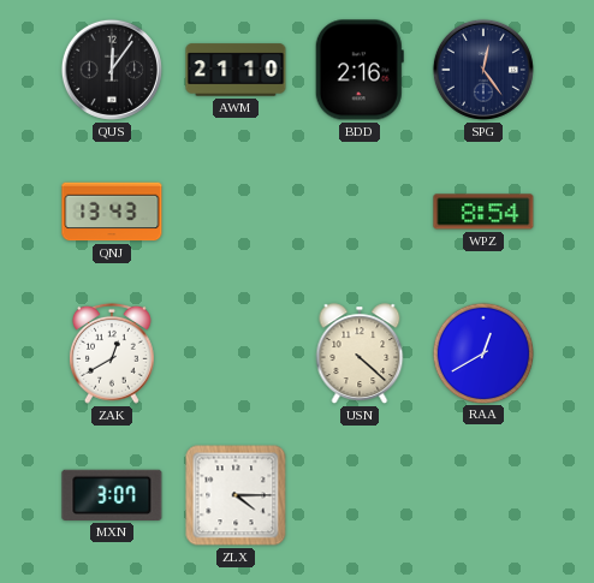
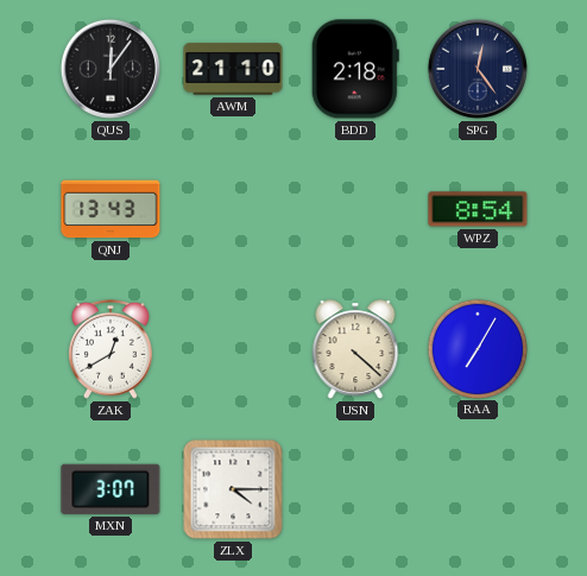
BDD: 2:16 -> 2:18 (355, 69)
RAA: 12:40 -> 7:05 (476, 348)
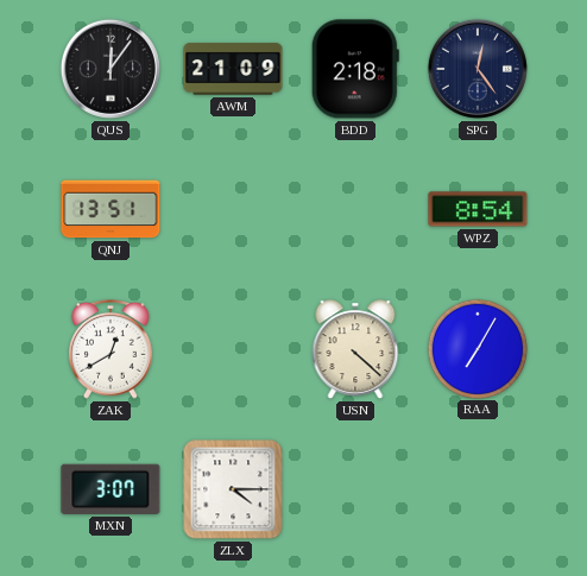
AWM: 21:10 -> 21:09 (233, 69)
QNJ: 13:43 -> 13:51 (111, 209)
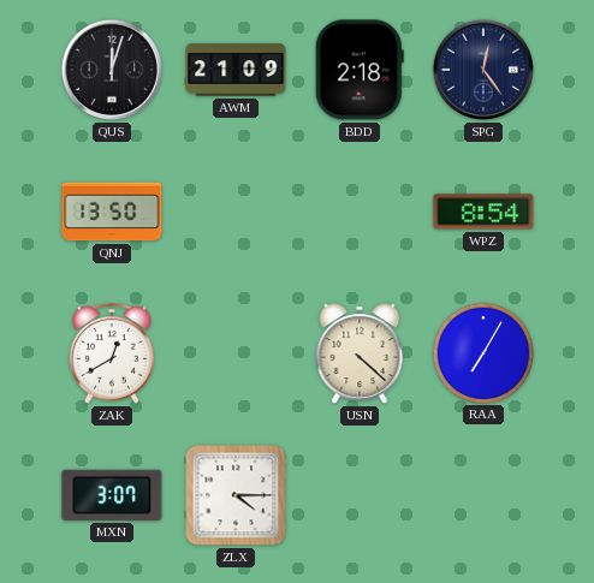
QUS: 12:06 -> 12:03 (112, 70)
QNJ: 13:51 -> 13:50 (112, 212)
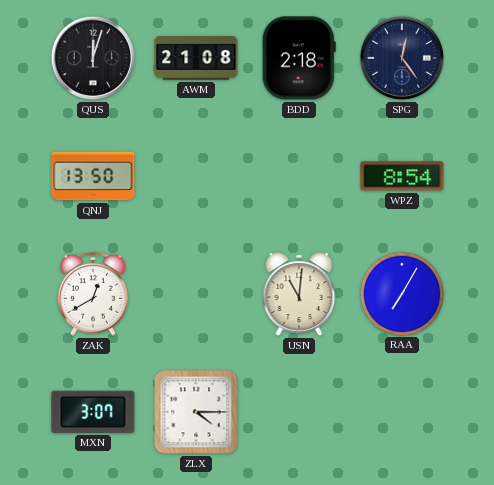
AWM: 21:09 -> 21:08 (196, 58)
USN: 4:22 -> 11:01 (299, 294)
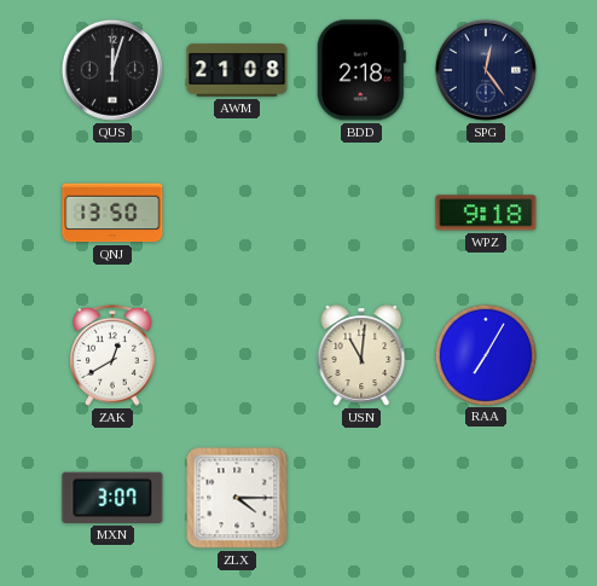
WPZ: 8:54 -> 9:18 (486, 213)
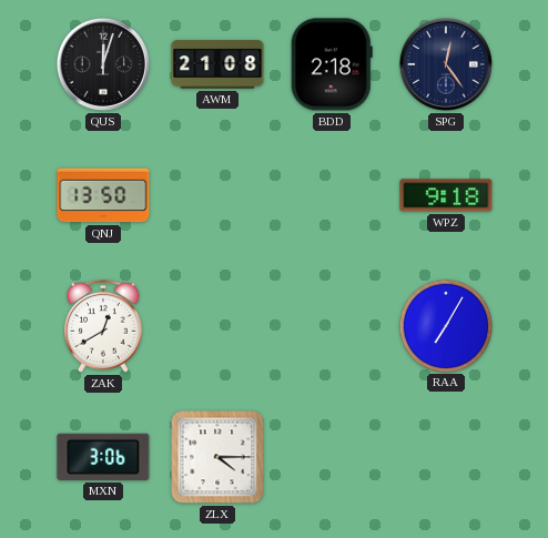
USN: 11:01 -> none (361, 355)
MXN: 3:07 -> 3:06 (103, 457)
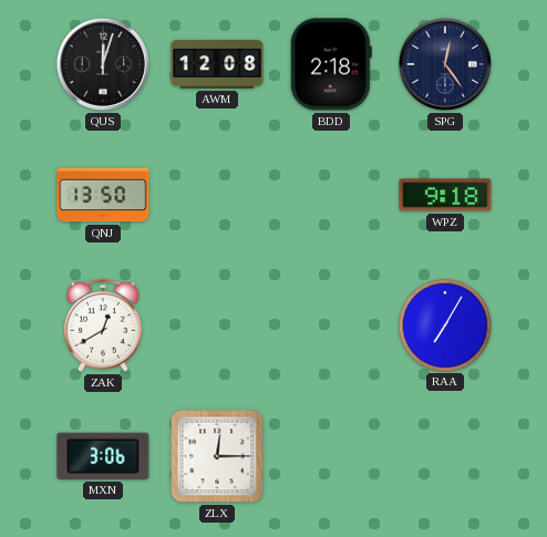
AWM: 21:08 -> 12:08 (217, 64)
ZLX: 4:15 -> 12:15 (217, 456)
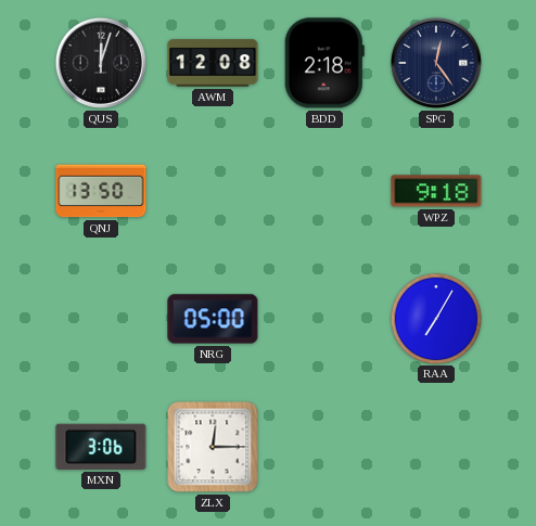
ZAK: 12:40 -> none (103, 326)
NRG: none -> 05:00 (213, 319)
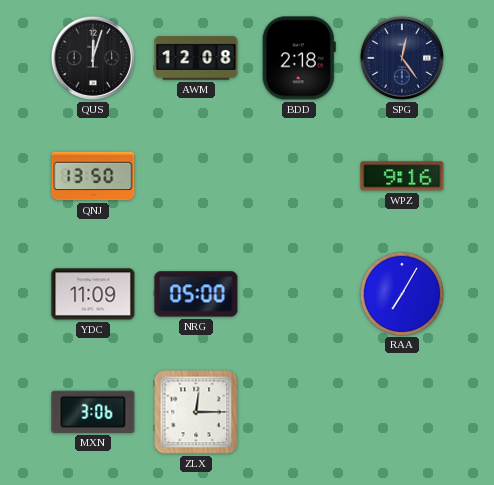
WPZ: 9:18 -> 9:16 (402, 176)
YDC: none -> 11:09 (93, 294)
